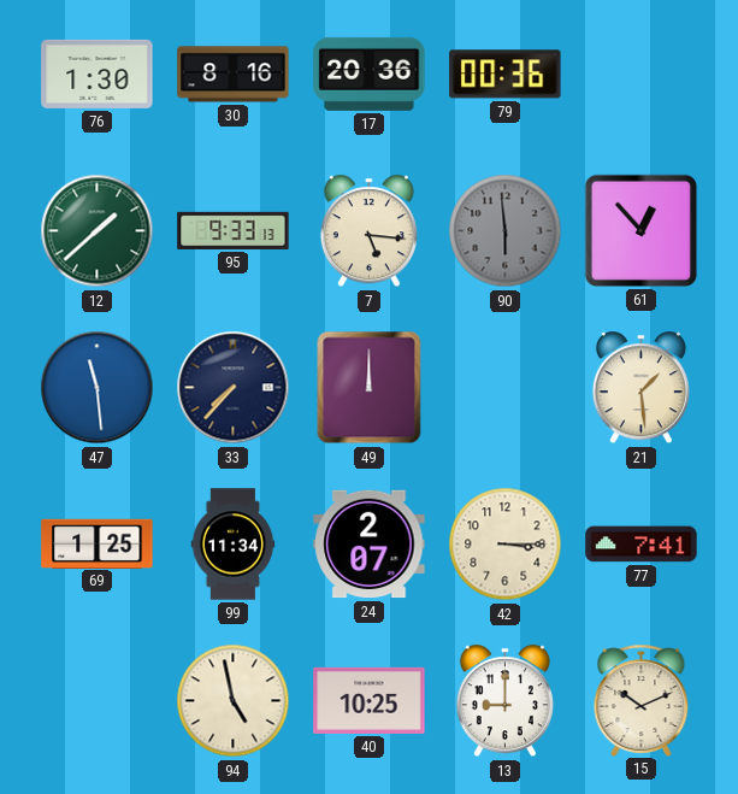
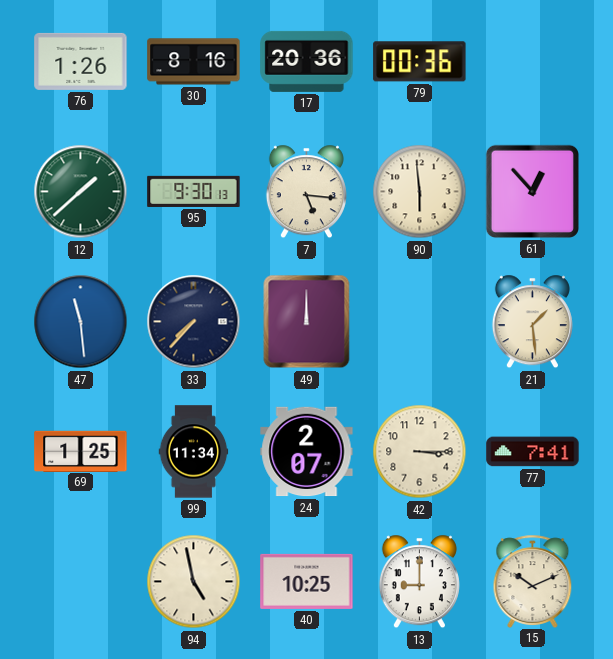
76: 1:30 -> 1:26 (81, 61)
95: 9:33 -> 9:30 (194, 191)
90 dial: grey -> cream (420, 192)
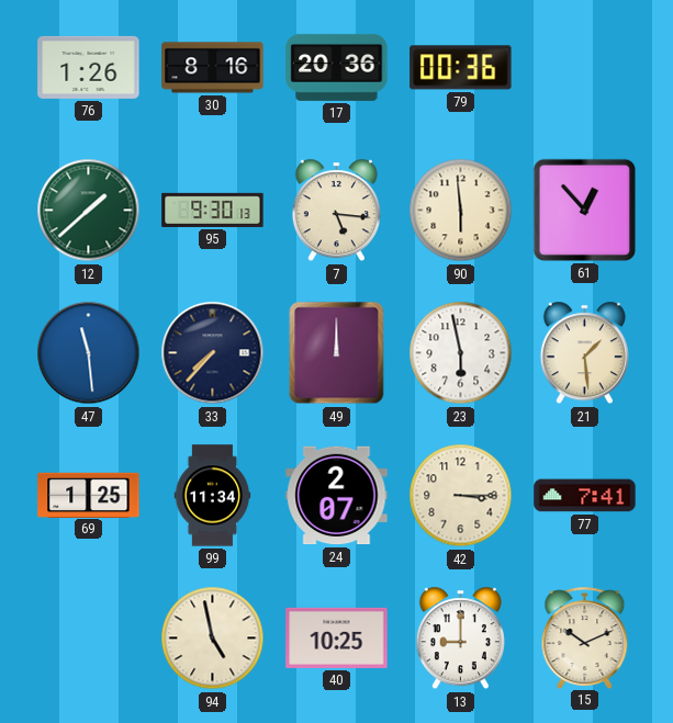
23: none -> 5:58 (461, 353)
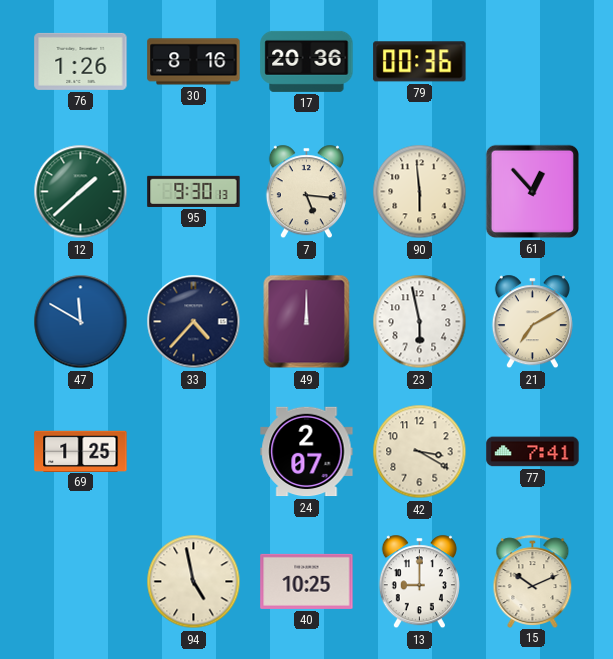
47: 11:29 -> 11:50 (81, 322)
33: 7:37 -> 4:37 (194, 322)
21: 1:29 -> 7:10 (532, 322)
99: 11:34 -> none (213, 496)
42: 3:15 -> 3:20 (420, 452)
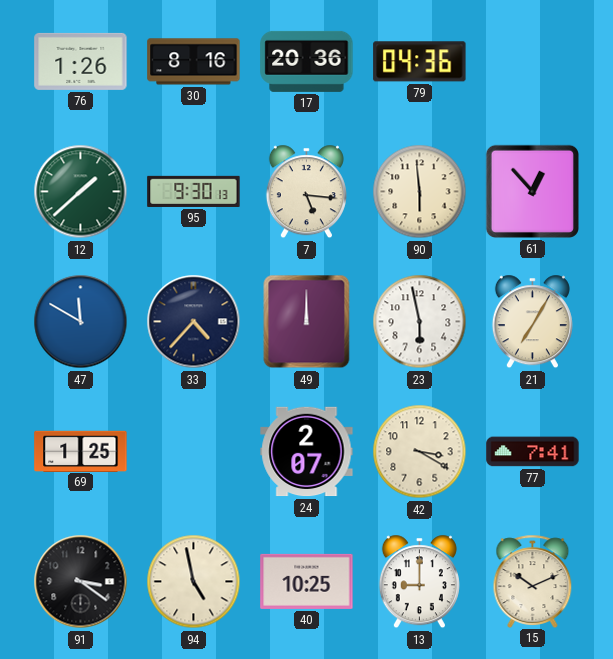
79: 00:36 -> 04:36 (420, 62)
21: 7:10 -> 7:05 (532, 322)
91: none -> 3:21 (81, 582)
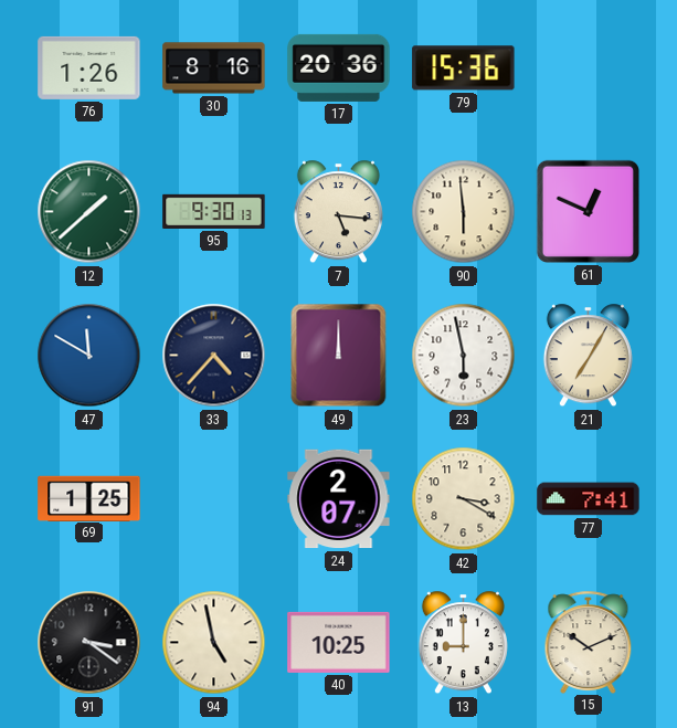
79: 04:36 -> 15:36 (464, 68)
61: 12:53 -> 12:49 (588, 211)
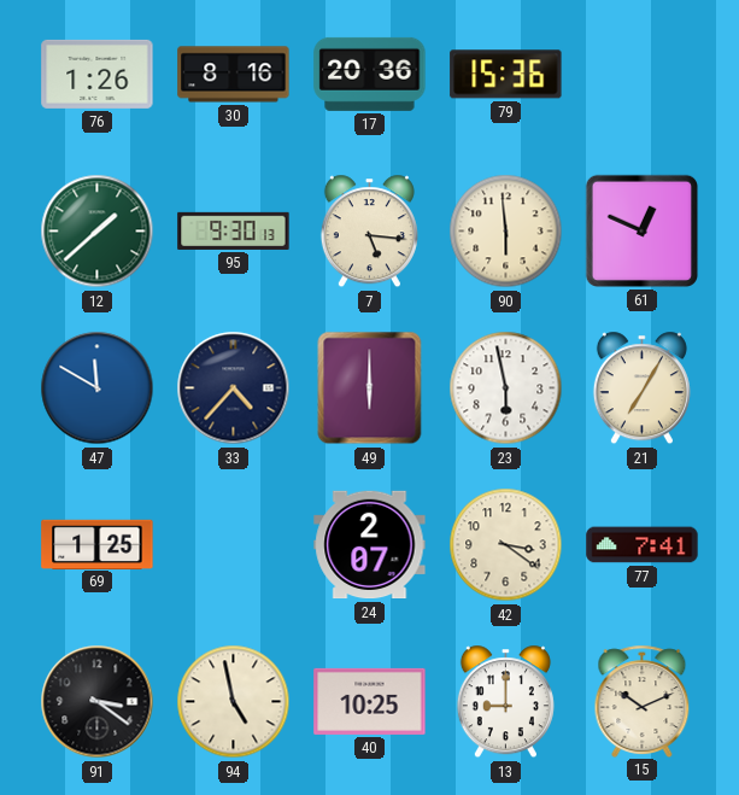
49: 12:00 -> 6:00 (370, 388)
42: 3:20 -> 3:21 (506, 545)
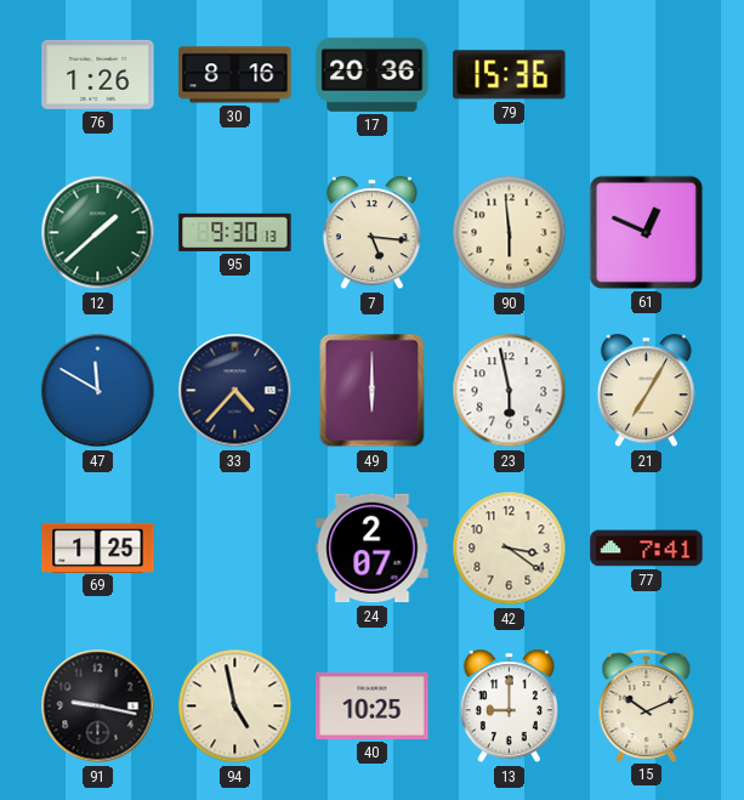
91: 3:21 -> 9:17 (98, 707)
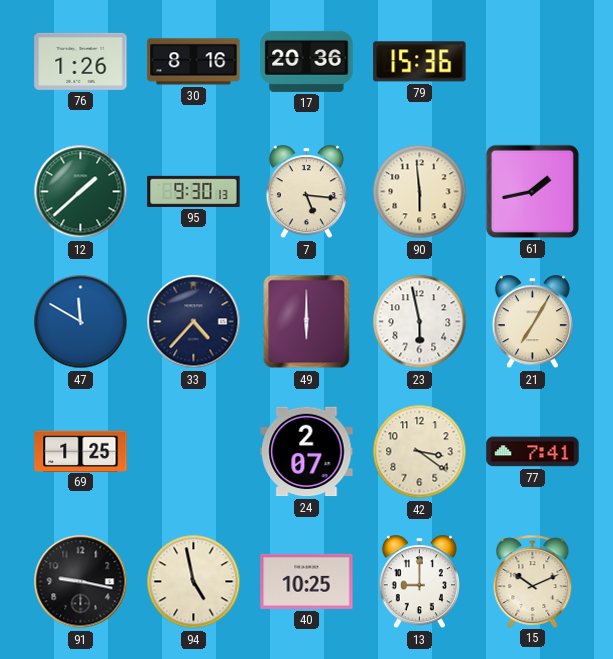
61: 12:49 -> 1:43 (532, 191)
